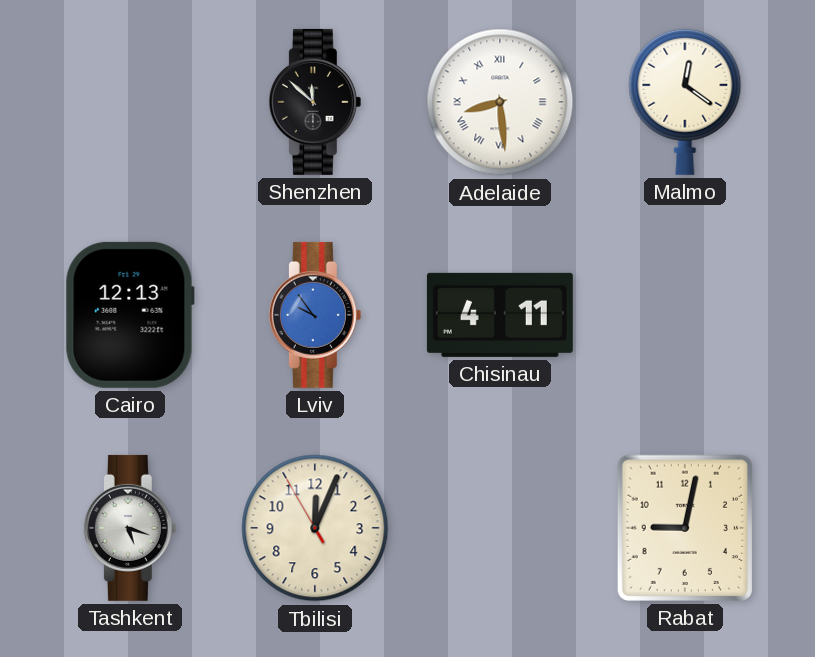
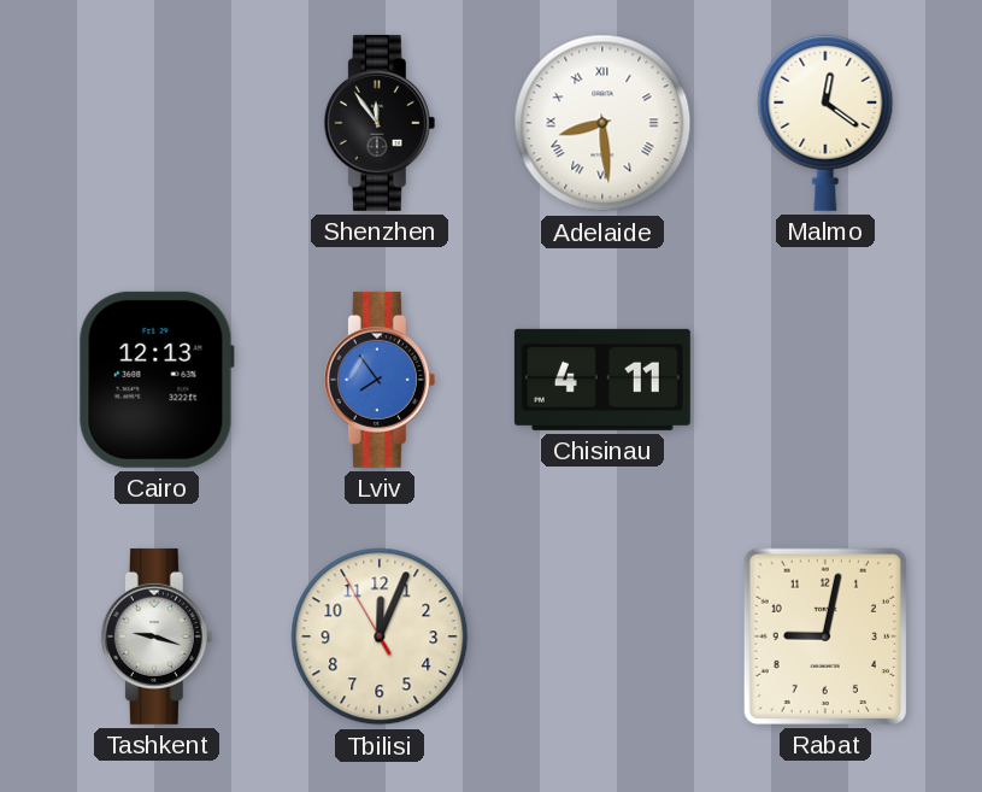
Shenzhen: 11:52 -> 11:54 (380, 123)
Lviv: 9:54 -> 7:54 (380, 380)
Tashkent: 5:18 -> 9:18 (157, 636)
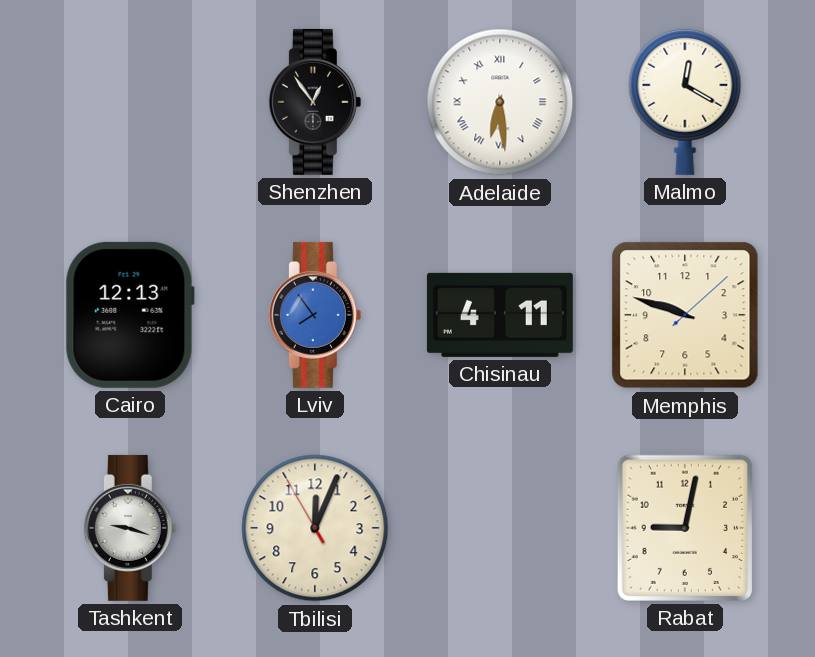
Shenzhen: 11:54 -> 12:54 (315, 102)
Adelaide: 8:29 -> 6:29 (500, 102)
Malmo: 12:21 -> 12:20 (685, 102)
Memphis: none -> 9:48 (685, 315)
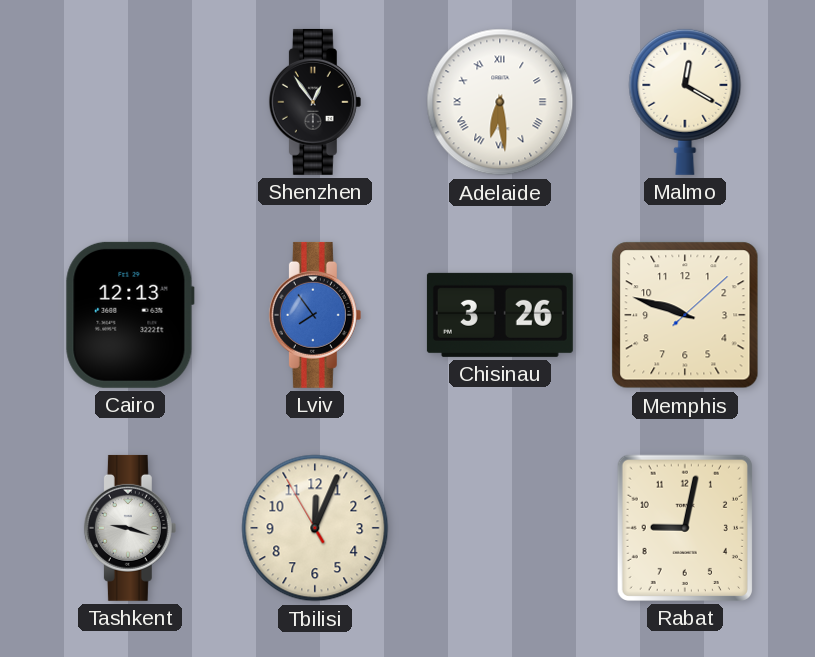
Chisinau: 4:11 -> 3:26 (500, 315)
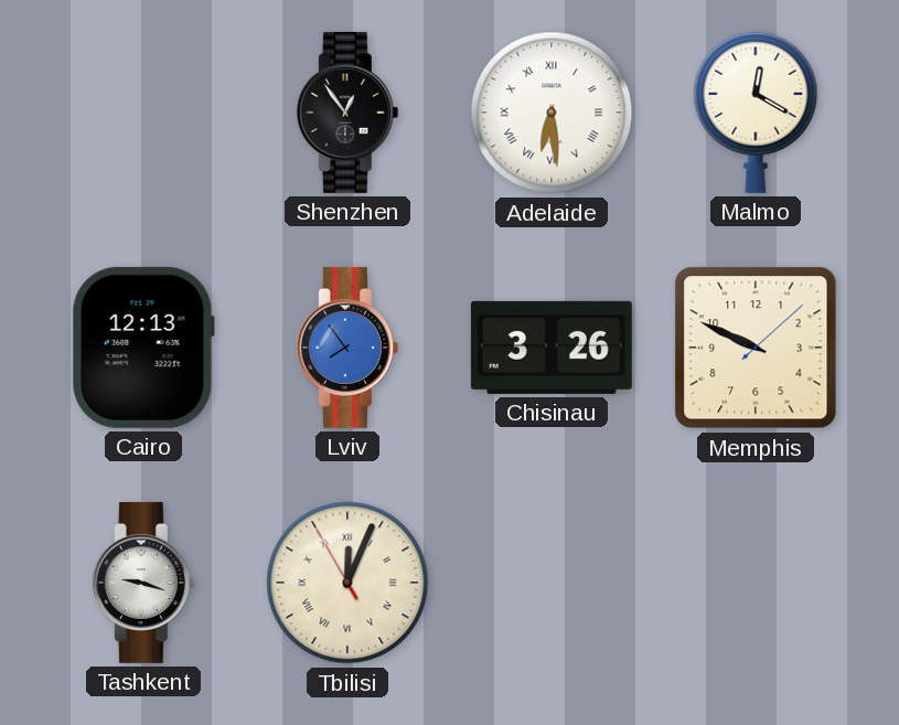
Memphis: 9:48 -> 9:49 (756, 348)
Tbilisi numerals: Arabic -> Roman (347, 583)
Rabat: 9:02 -> none (685, 528)
